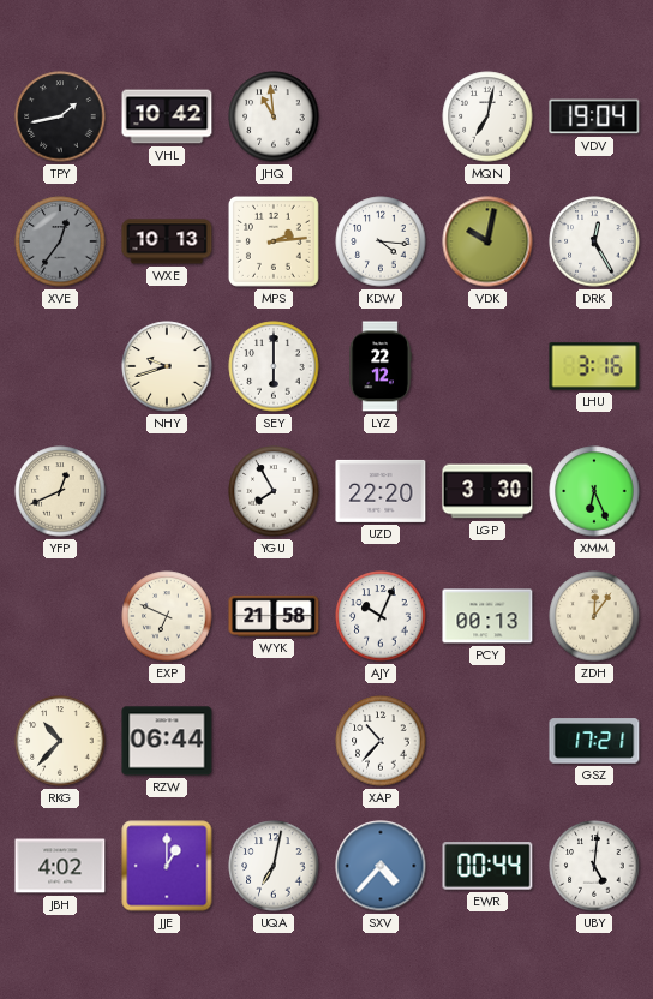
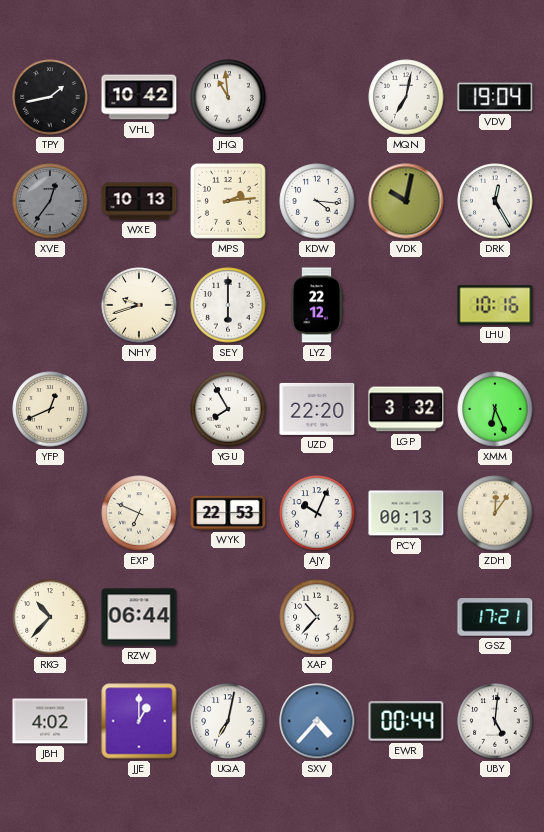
LHU: 3:16 -> 10:16 (495, 305)
LGP: 3:30 -> 3:32 (406, 409)
WYK: 21:58 -> 22:53 (228, 513)
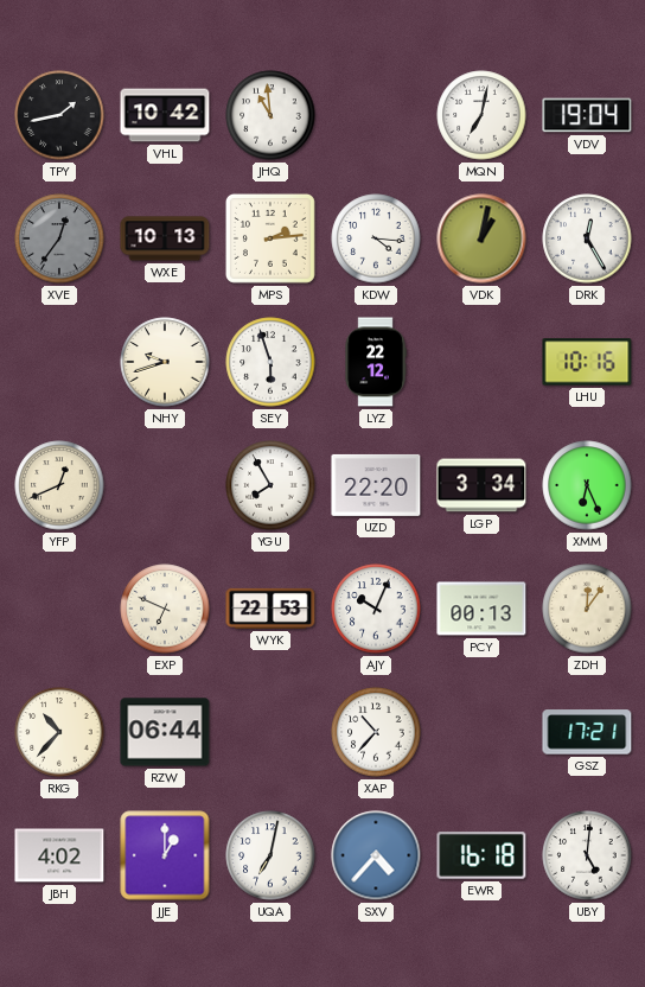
VDK: 10:02 -> 1:02 (481, 238)
SEY: 6:00 -> 5:57 (270, 362)
LGP: 3:32 -> 3:34 (481, 485)
EWR: 00:44 -> 16:18 (481, 855)
